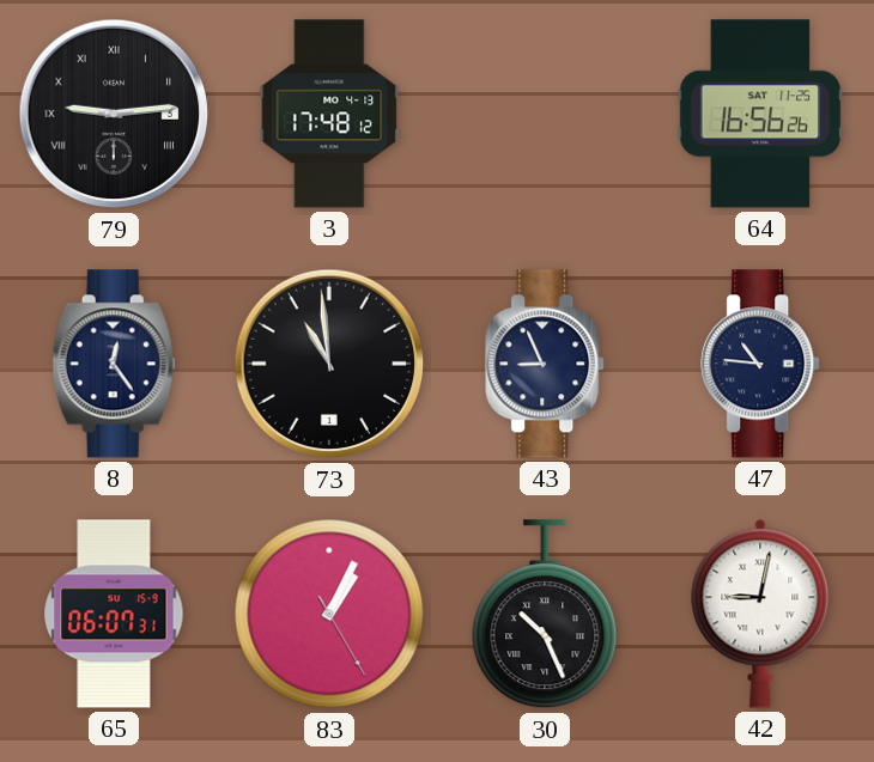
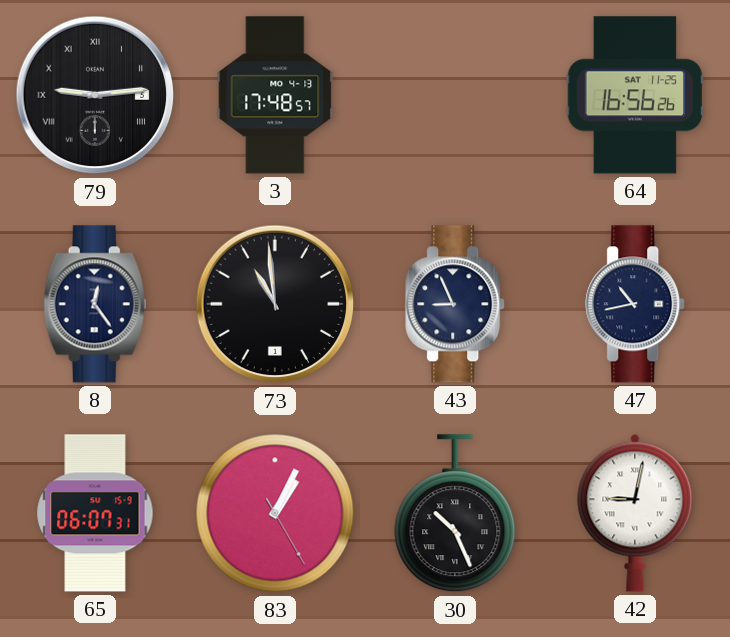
3: 17:48:12 -> 17:48:57 (275, 95)
47: 10:46 -> 10:43 (636, 304)
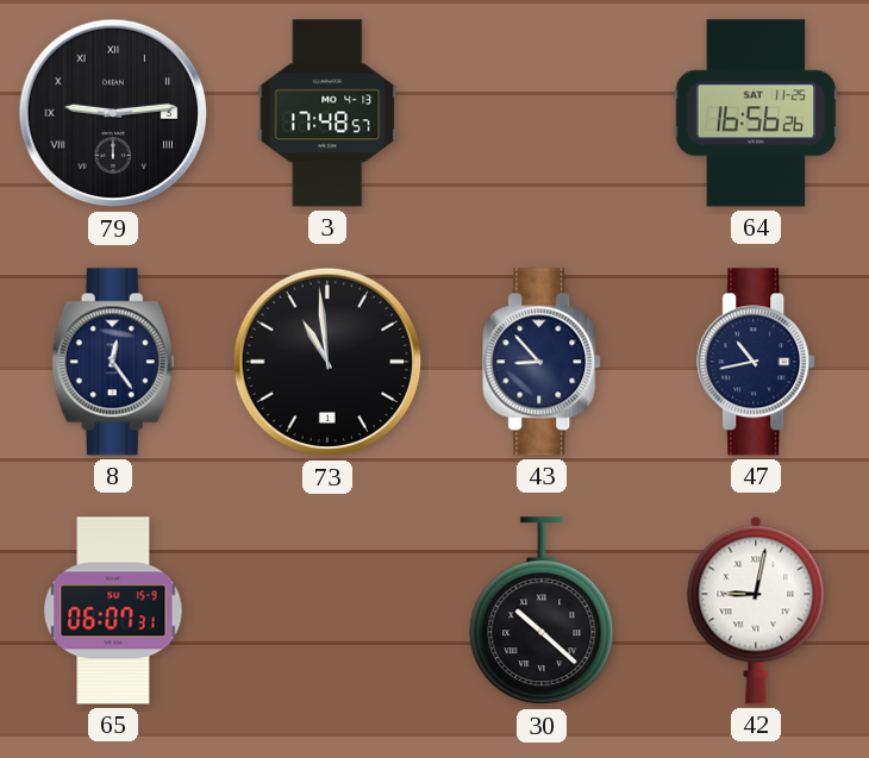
43: 8:56 -> 8:53 (543, 362)
83: 1:04 -> none (275, 513)
30: 10:26 -> 10:22 (542, 612)
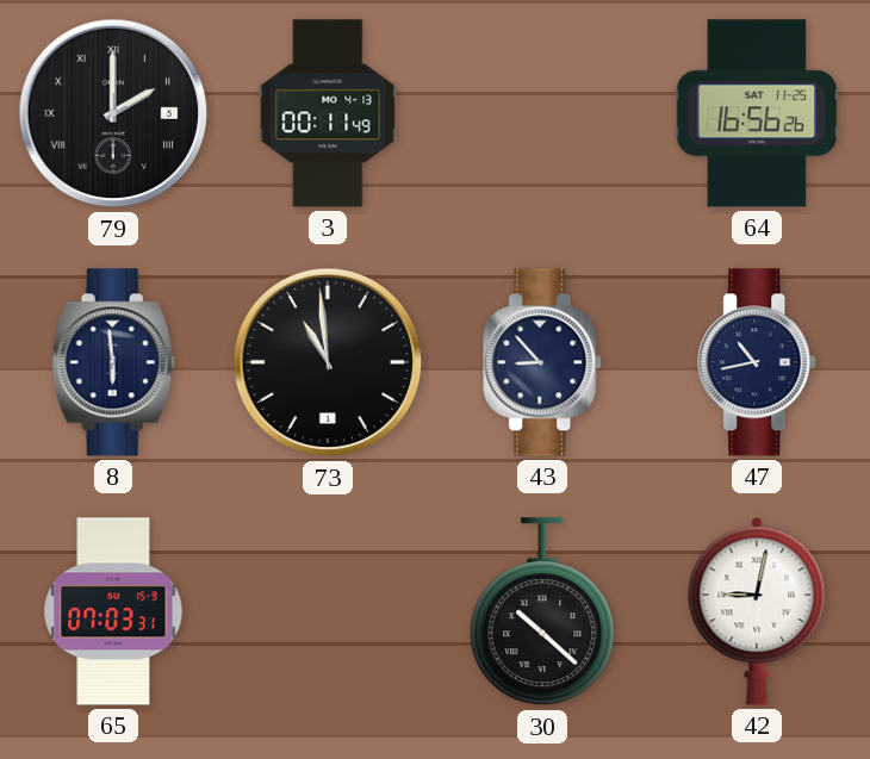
79: 9:14 -> 2:00 (113, 113)
3: 17:48 -> 00:11 (328, 113)
8: 12:24 -> 5:59 (113, 362)
65: 06:07 -> 07:03 (113, 611)
